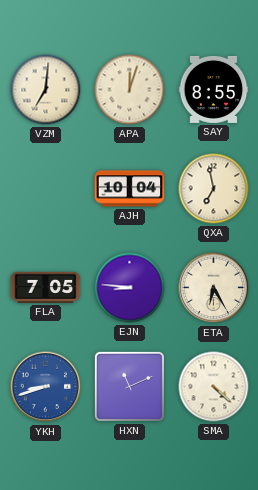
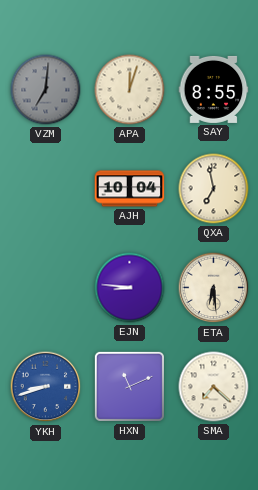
VZM dial: cream -> grey (46, 90)
FLA: 7:05 -> none (46, 287)
ETA: 6:25 -> 6:29 (214, 288)
SMA: 4:22 -> 7:22 (214, 387)
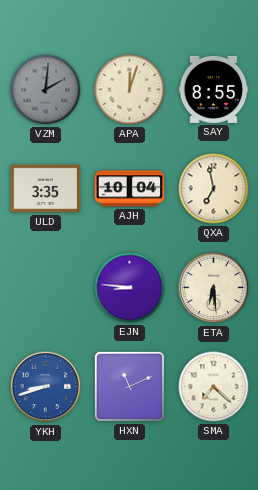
VZM: 7:01 -> 2:01 (46, 90)
ULD: none -> 3:35 (46, 189)
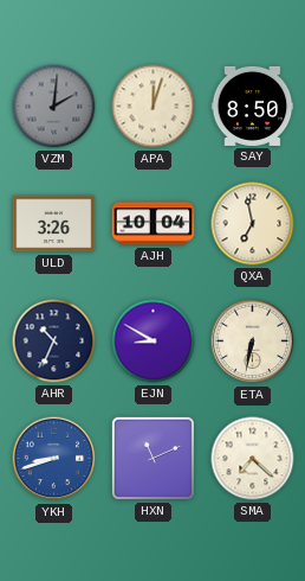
SAY: 8:55 -> 8:50 (253, 106)
ULD: 3:35 -> 3:26 (54, 224)
AHR: none -> 10:34 (54, 341)
EJN: 8:46 -> 8:50 (154, 341)
ETA: 6:29 -> 6:32 (253, 341)
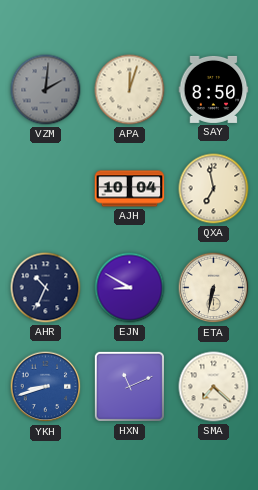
ULD: 3:26 -> none (54, 224)
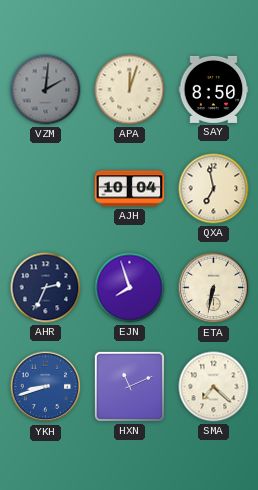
AHR: 10:34 -> 2:34 (46, 288)
EJN: 8:50 -> 7:57 (130, 288)
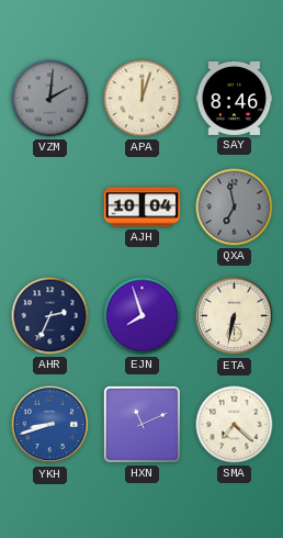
SAY: 8:50 -> 8:46 (235, 98)
QXA dial: cream -> grey (235, 208)
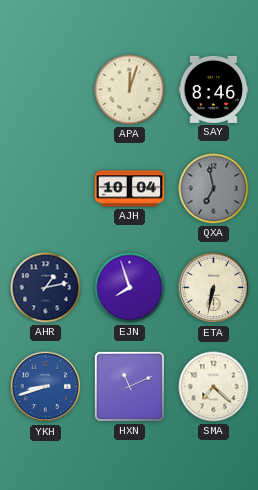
VZM: 2:01 -> none (50, 99)
AHR: 2:34 -> 1:13 (46, 288)
